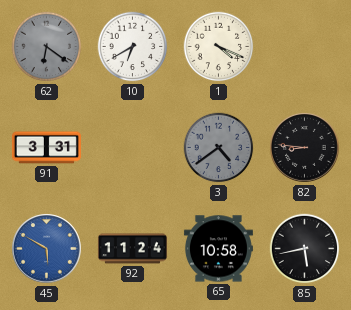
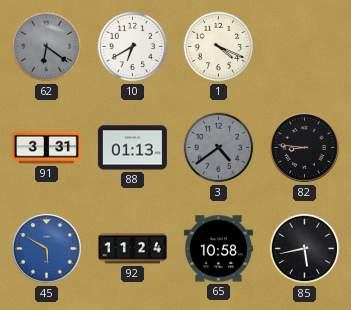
88: none -> 01:13 (132, 148)
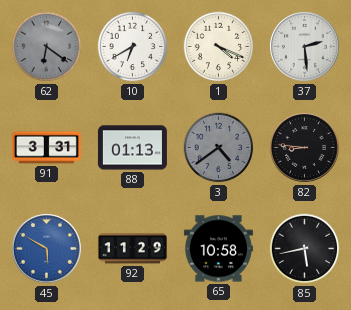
37: none -> 2:29 (305, 47)
92: 11:24 -> 11:29 (132, 249)
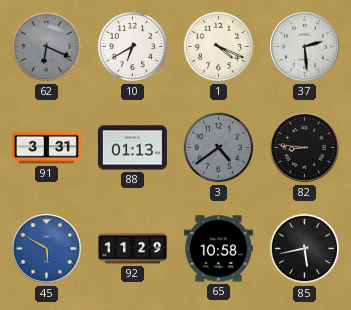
62: 6:21 -> 6:19 (47, 47)
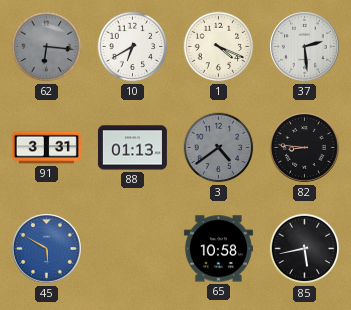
62: 6:19 -> 6:16 (47, 47)
92: 11:29 -> none (132, 249)
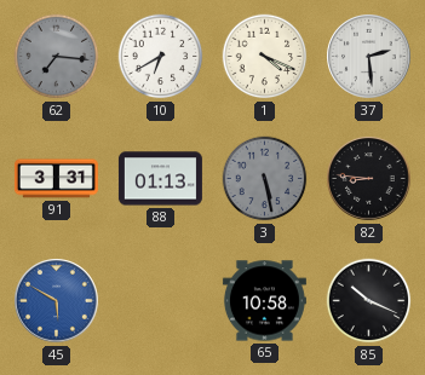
62: 6:16 -> 7:16 (57, 57)
3: 4:39 -> 5:28 (265, 179)
85: 5:43 -> 10:19 (369, 301)
